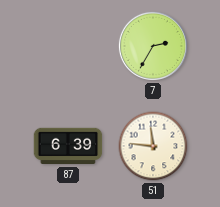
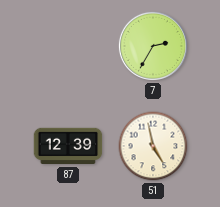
87: 6:39 -> 12:39 (68, 146)
51: 11:46 -> 4:58 (153, 146)
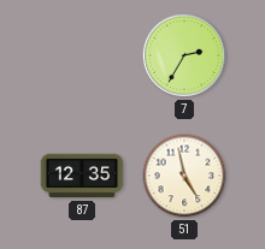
87: 12:39 -> 12:35 (82, 176)
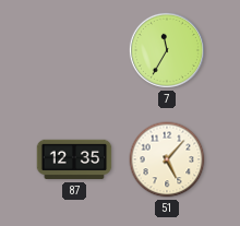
7: 2:35 -> 11:35 (167, 50)
51: 4:58 -> 5:07 (167, 159)
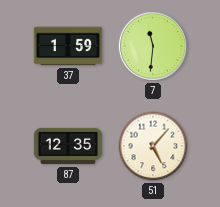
37: none -> 1:59 (68, 46)
7: 11:35 -> 11:31 (153, 46)
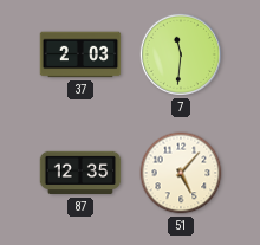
37: 1:59 -> 2:03 (80, 54)
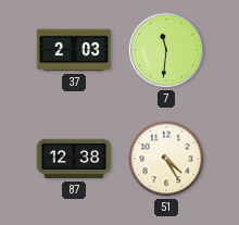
87: 12:35 -> 12:38 (74, 159)
51: 5:07 -> 4:25 (166, 159)
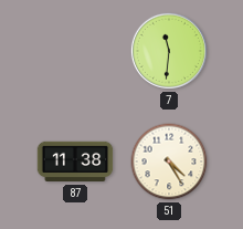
37: 2:03 -> none (74, 50)
87: 12:38 -> 11:38 (75, 162)
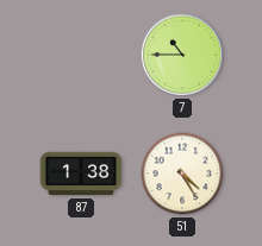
7: 11:31 -> 10:45 (182, 55)
87: 11:38 -> 1:38 (81, 174)
